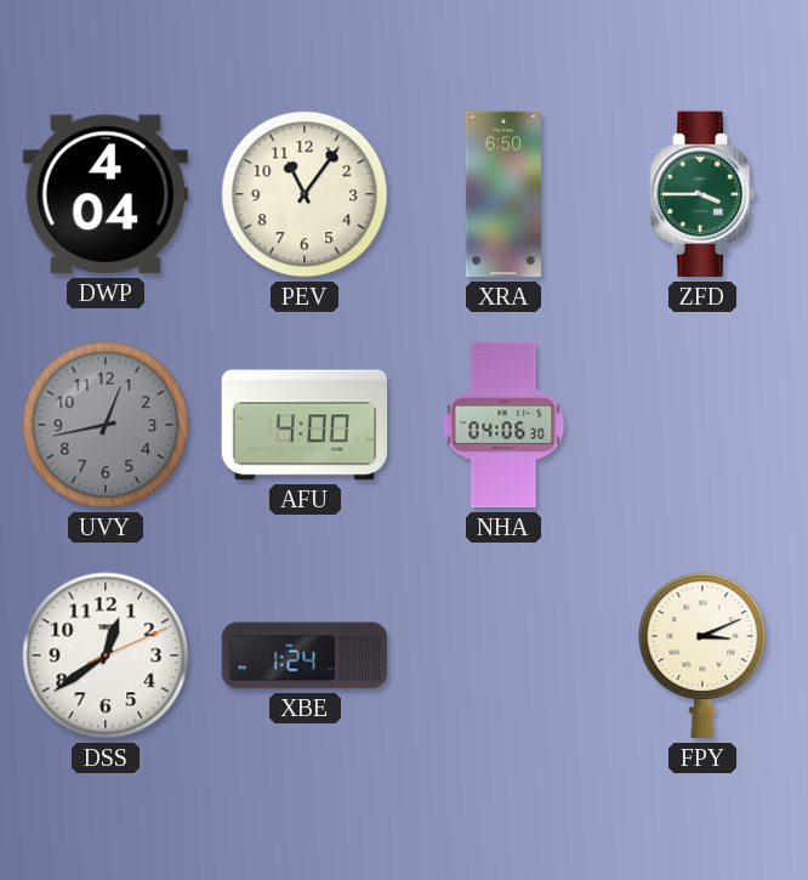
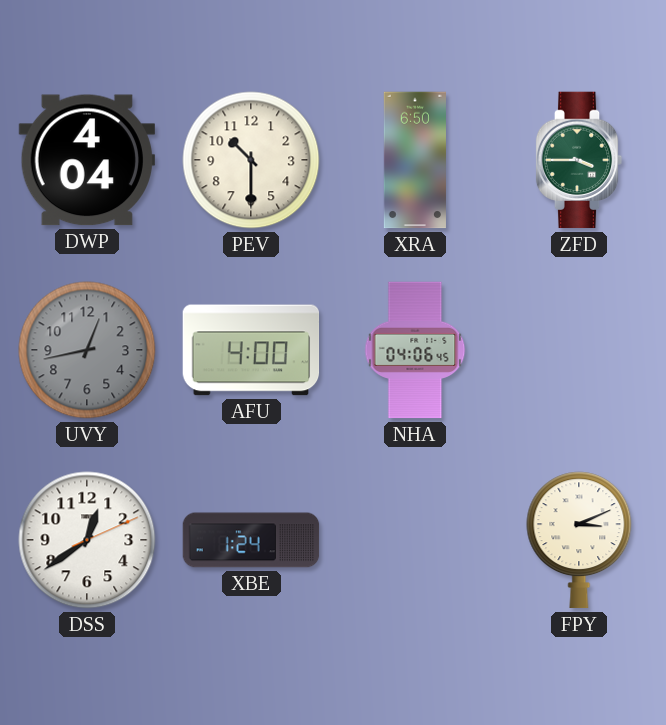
PEV: 11:06 -> 10:30 (251, 160)
NHA: 04:06:30 -> 04:06:45 (415, 350)
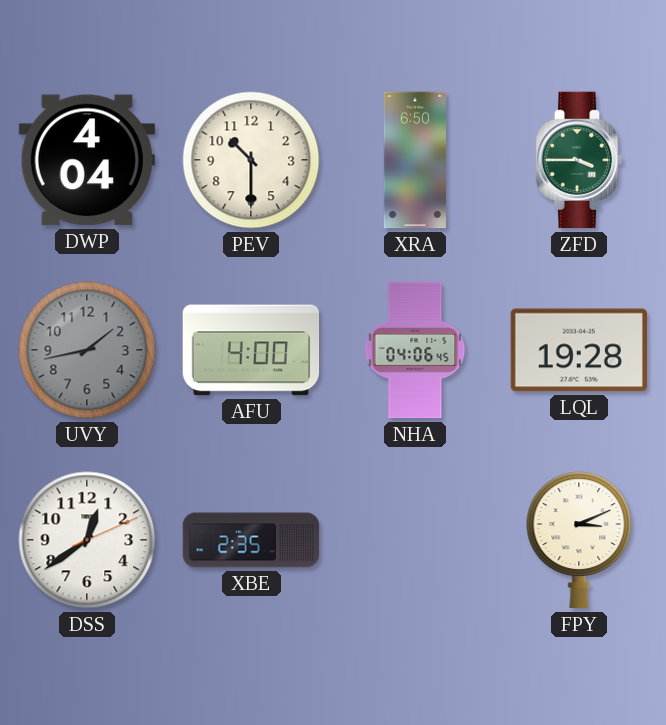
UVY: 12:43 -> 1:43 (87, 350)
LQL: none -> 19:28 (578, 350)
XBE: 1:24 -> 2:35 (251, 540)
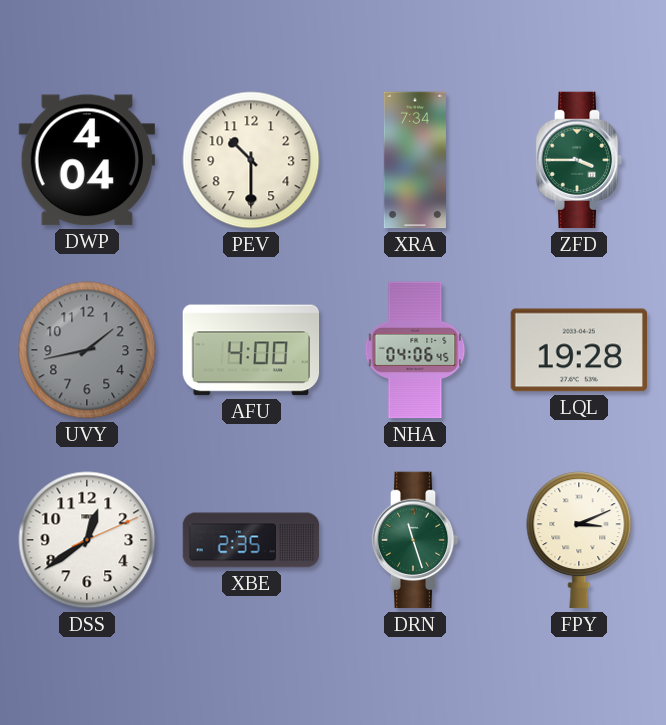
XRA: 6:50 -> 7:34 (415, 160)
DRN: none -> 11:27 (415, 540)
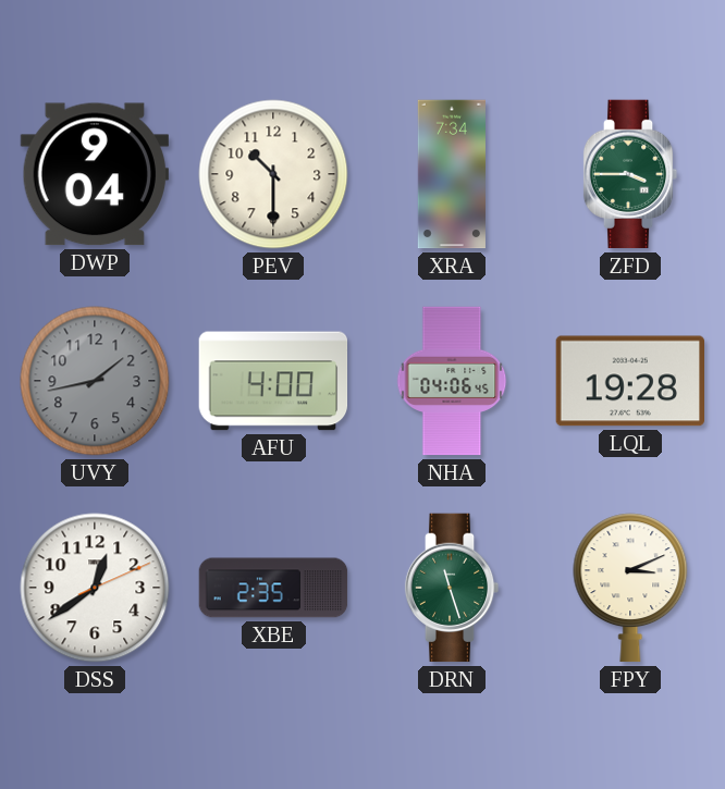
DWP: 4:04 -> 9:04 (94, 174)
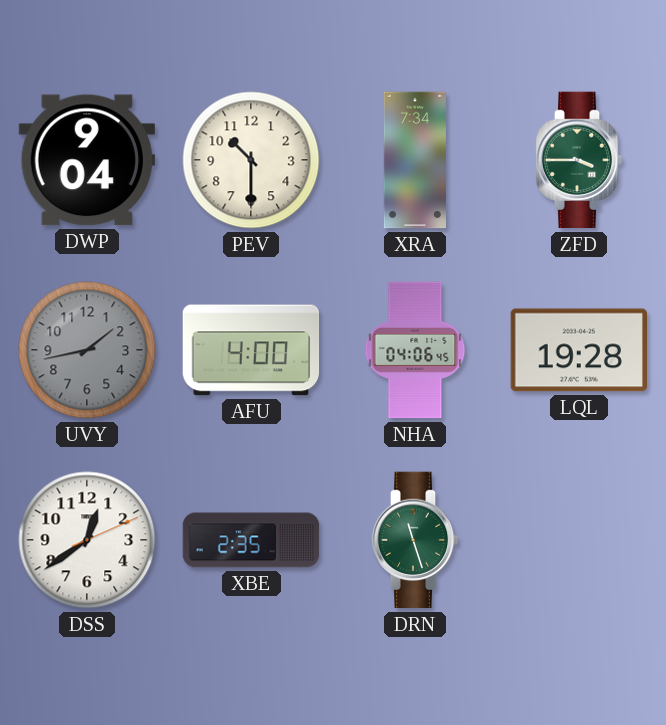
FPY: 3:11 -> none (630, 588)
